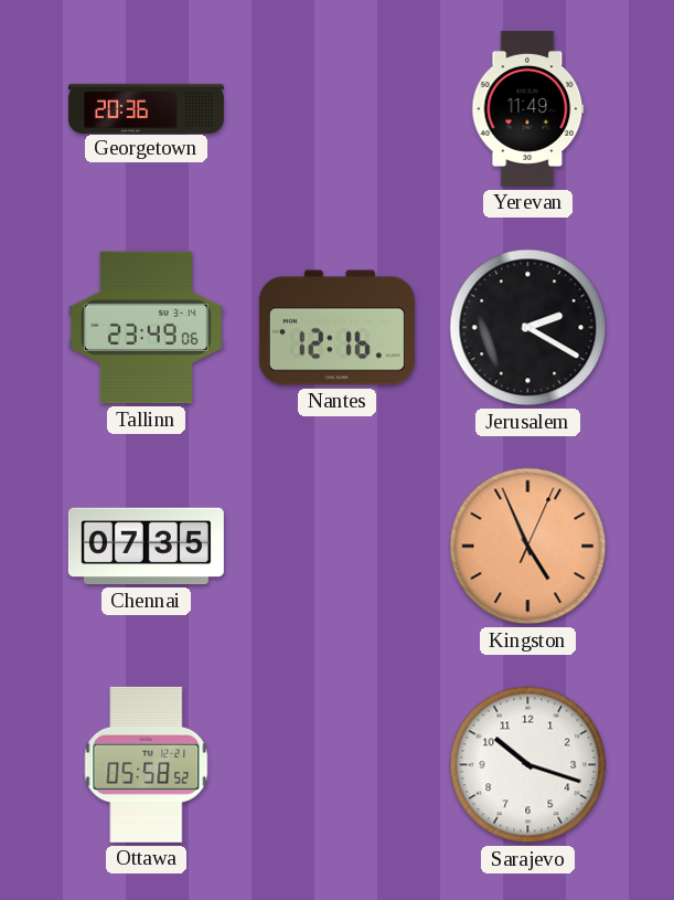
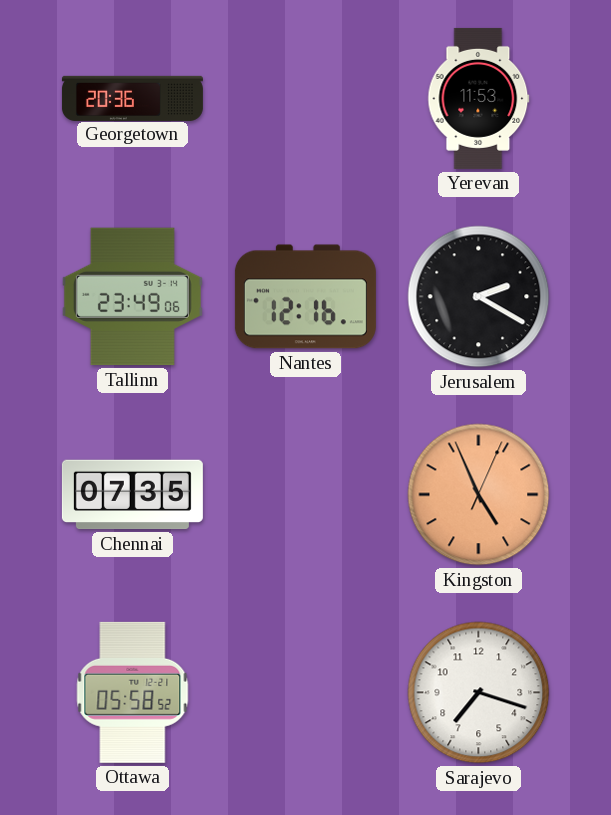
Yerevan: 11:49 -> 11:53 (479, 98)
Sarajevo: 10:18 -> 7:18 (479, 693)
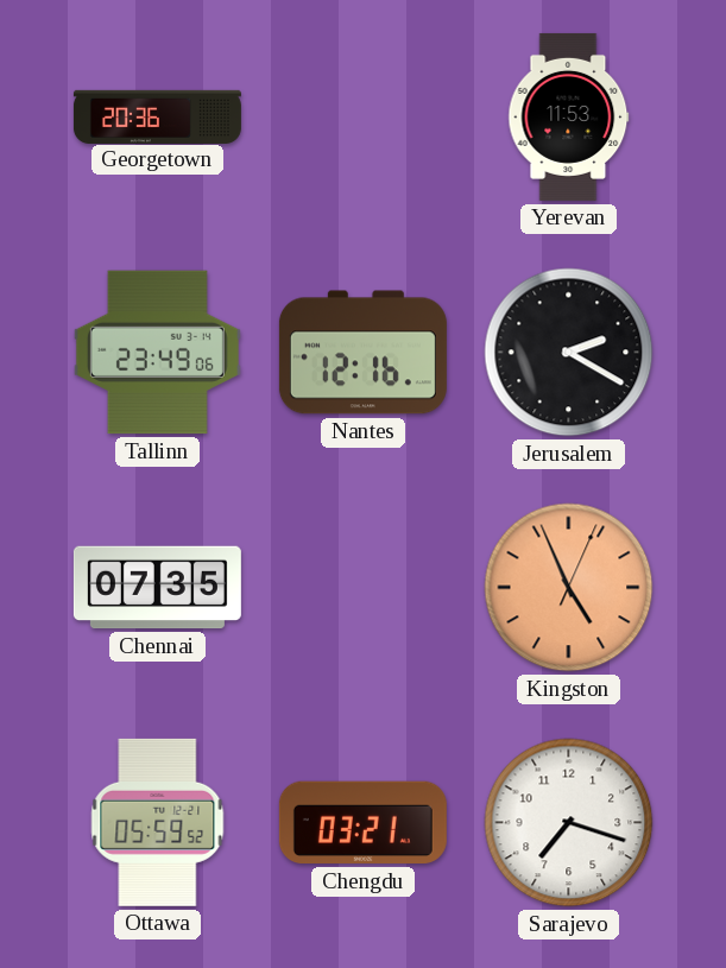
Ottawa: 05:58 -> 05:59 (158, 822)
Chengdu: none -> 03:21 (362, 823)
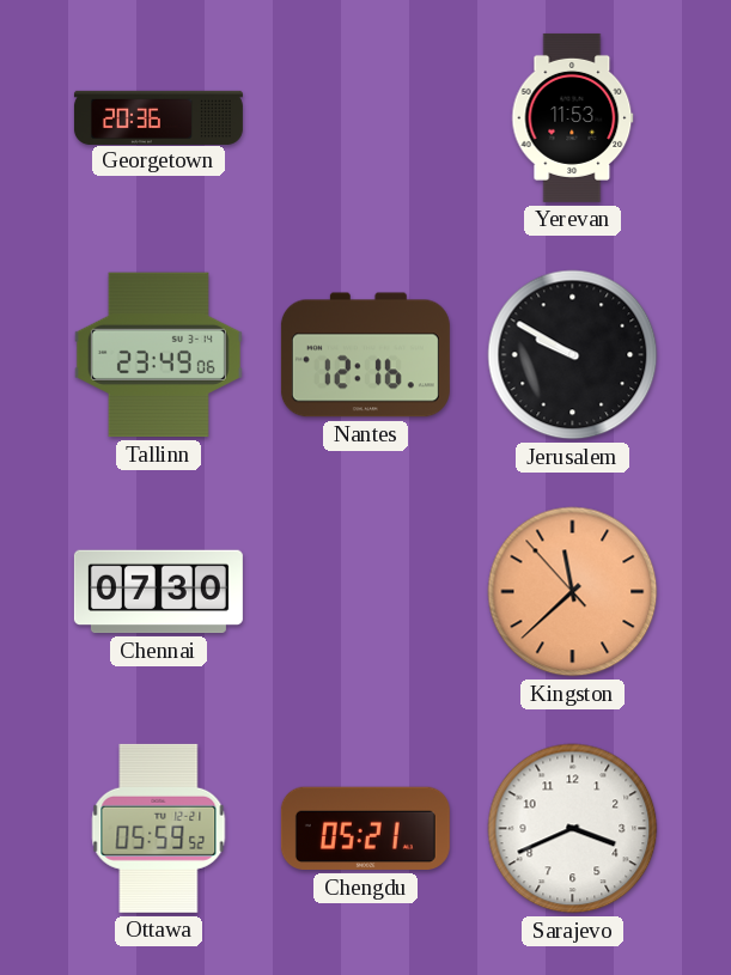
Jerusalem: 2:20 -> 9:50 (573, 355)
Chennai: 07:35 -> 07:30 (158, 592)
Kingston: 4:56 -> 11:37 (573, 592)
Chengdu: 03:21 -> 05:21 (365, 829)
Sarajevo: 7:18 -> 3:41 (573, 829)
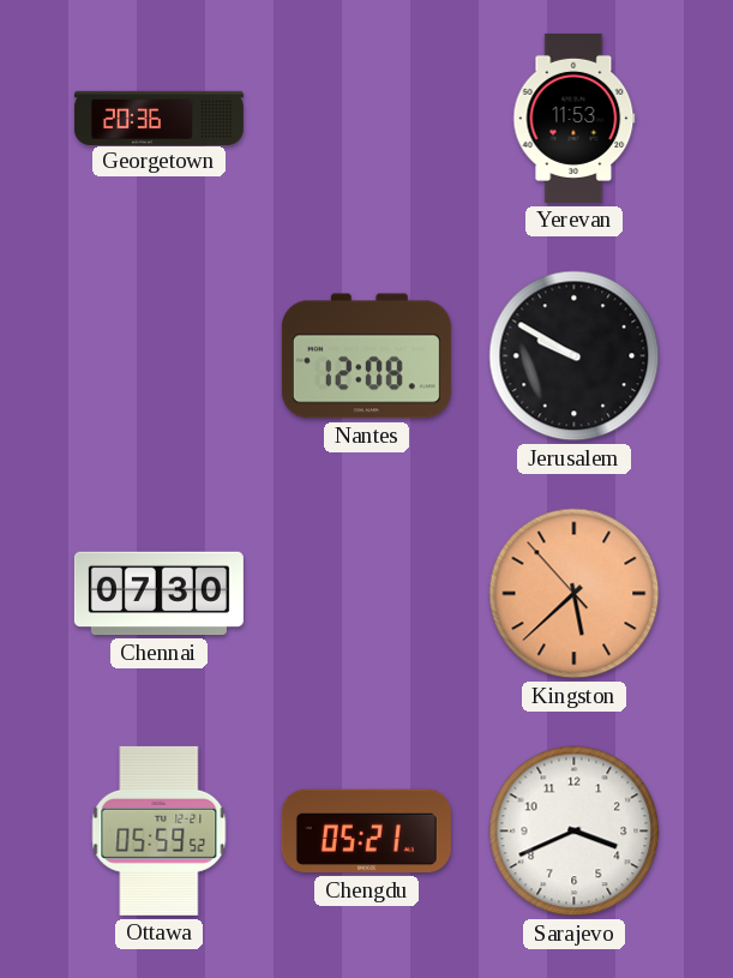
Tallinn: 23:49 -> none (158, 355)
Nantes: 12:16 -> 12:08 (366, 356)
Kingston: 11:37 -> 5:37 (575, 594)
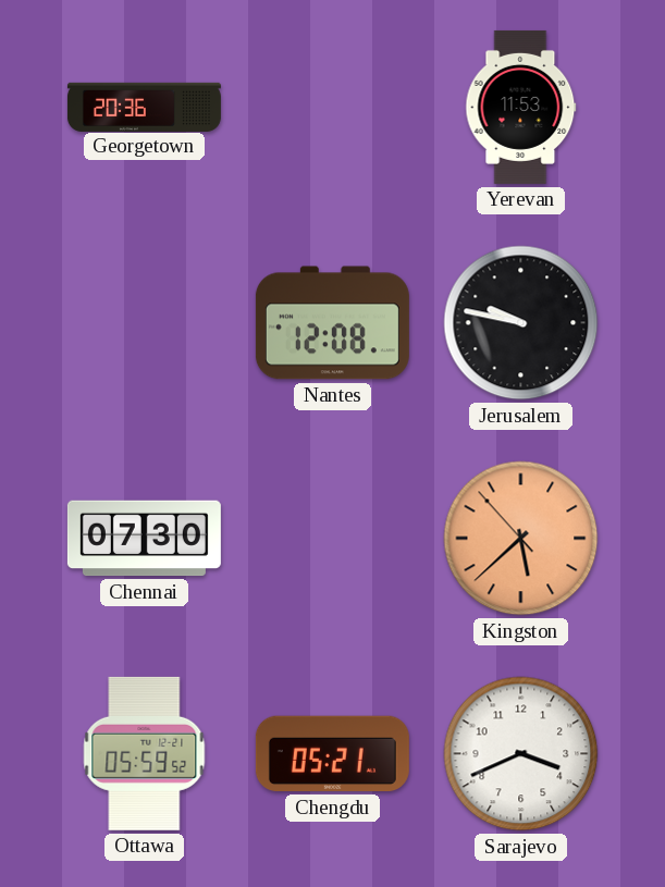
Jerusalem: 9:50 -> 9:47 (521, 323)
